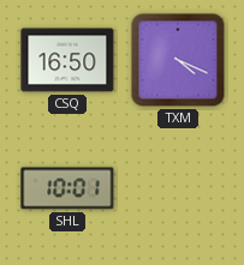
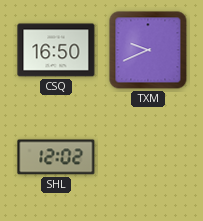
TXM: 4:19 -> 9:41 (148, 50)
SHL: 10:01 -> 12:02 (56, 157)
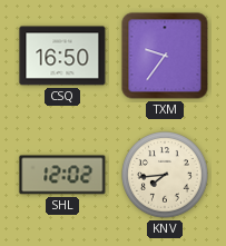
TXM: 9:41 -> 9:36 (165, 56)
KNV: none -> 7:44 (166, 176)
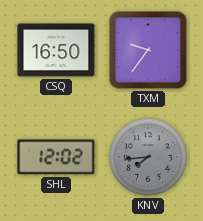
KNV dial: cream -> grey (149, 158)
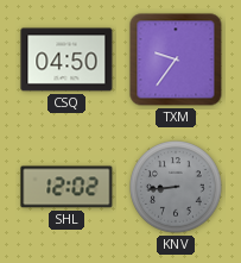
CSQ: 16:50 -> 04:50 (66, 60)
KNV: 7:44 -> 8:44 (177, 188)
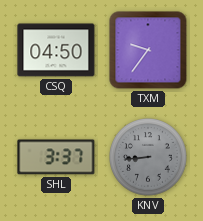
SHL: 12:02 -> 3:37 (56, 157)
